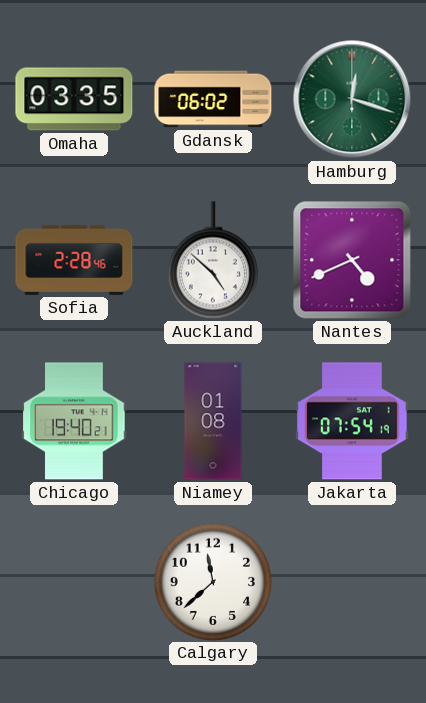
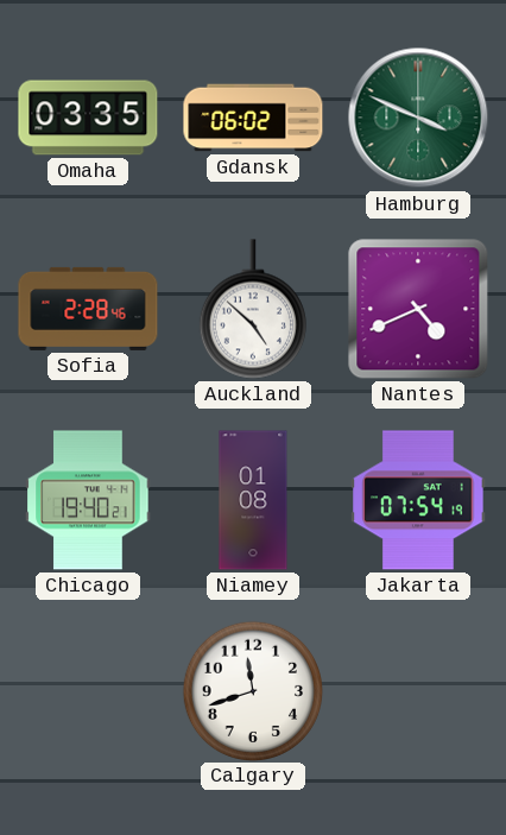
Hamburg: 12:18 -> 3:49 (418, 118)
Calgary: 11:38 -> 11:42 (252, 690)
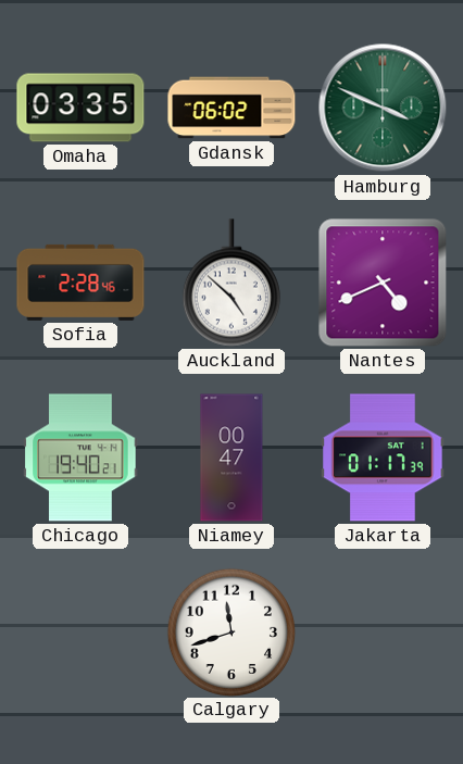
Niamey: 01:08 -> 00:47 (231, 458)
Jakarta: 07:54 -> 01:17 (383, 458)
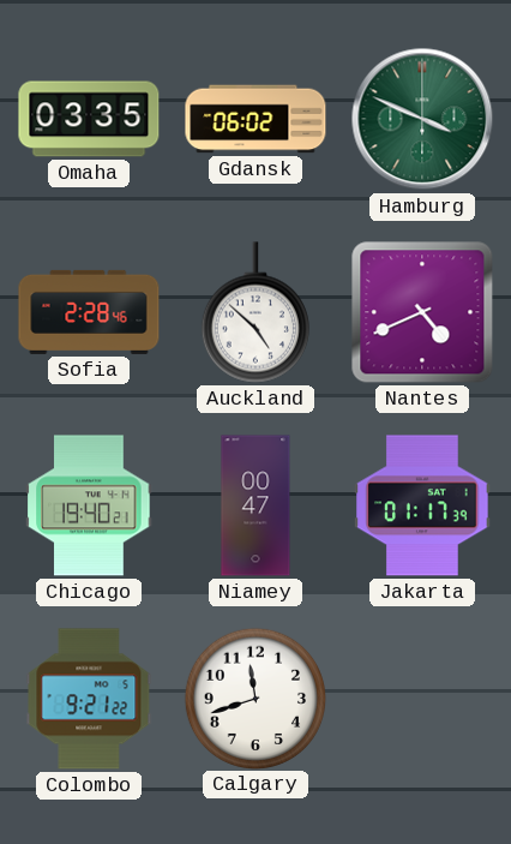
Colombo: none -> 9:21 (89, 699)
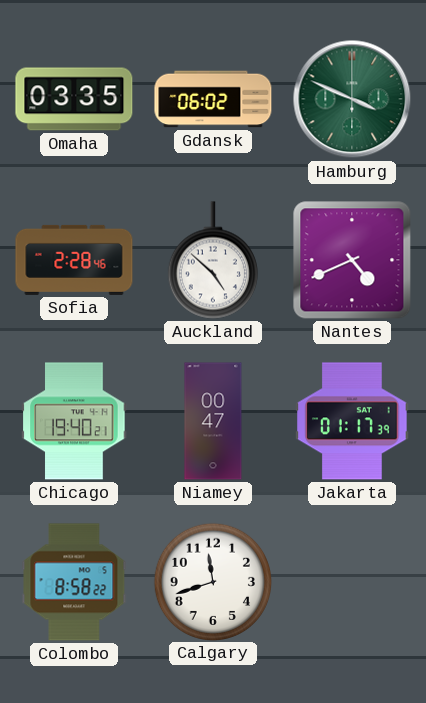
Colombo: 9:21 -> 8:58 (74, 582)
